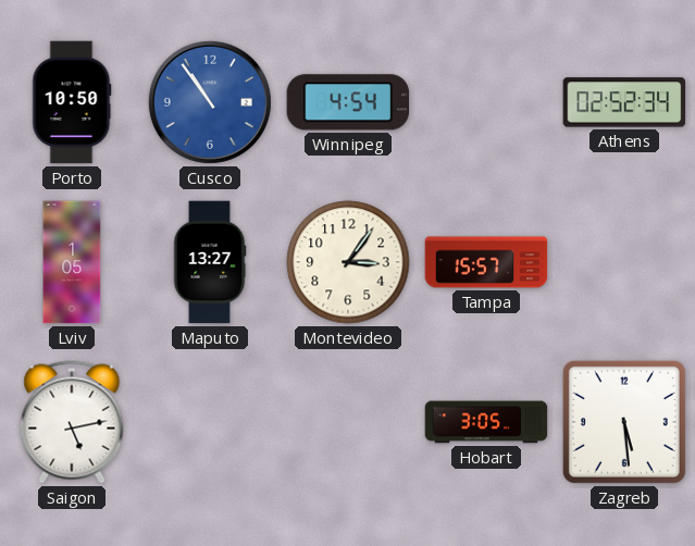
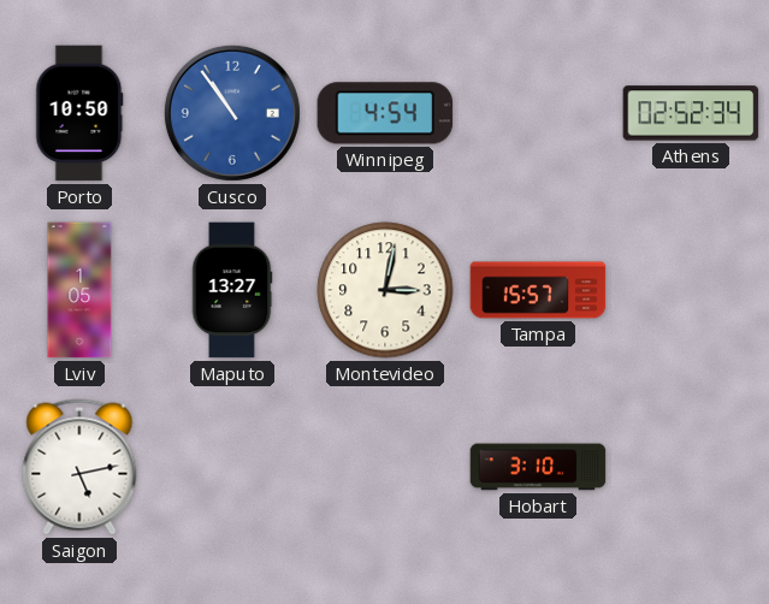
Montevideo: 3:06 -> 3:02 (385, 290)
Hobart: 3:05 -> 3:10 (538, 467)
Zagreb: 5:29 -> none (624, 422)
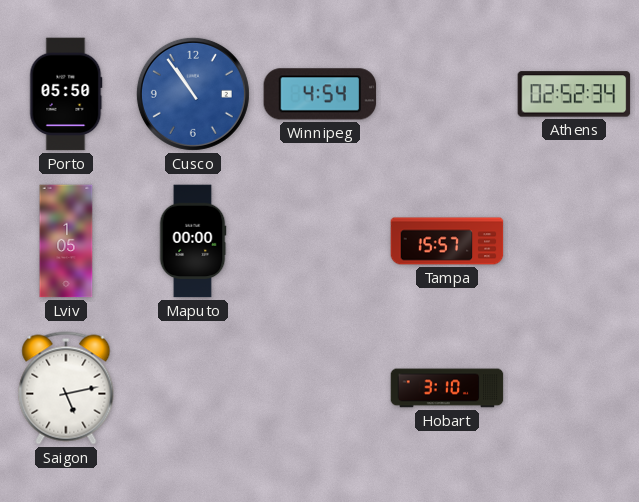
Porto: 10:50 -> 05:50 (66, 94)
Maputo: 13:27 -> 00:00 (193, 241)
Montevideo: 3:02 -> none (385, 290)
